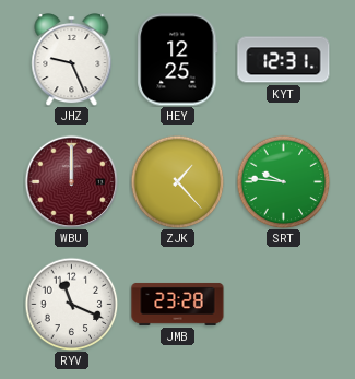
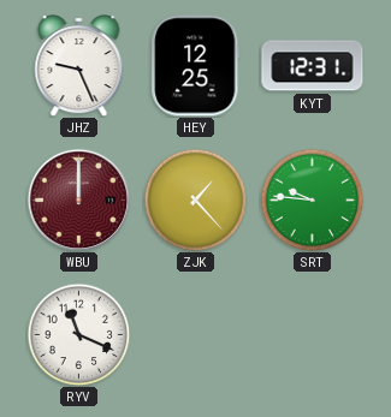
JMB: 23:28 -> none (178, 304)
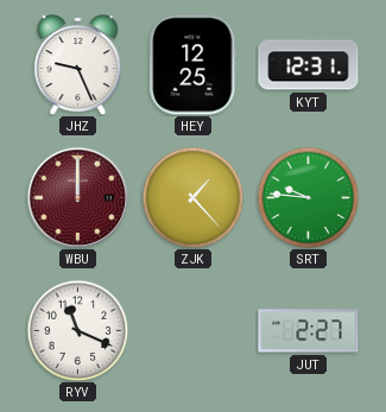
JUT: none -> 2:27 (309, 331)
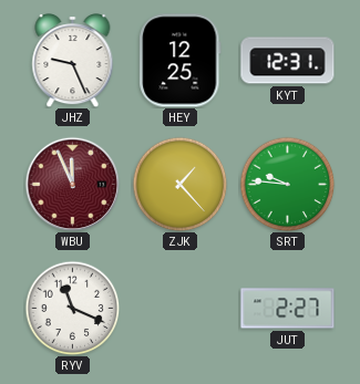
WBU: 12:00 -> 11:56 (72, 184)
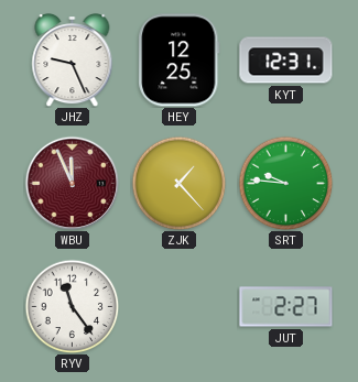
RYV: 11:19 -> 11:24 (72, 306)
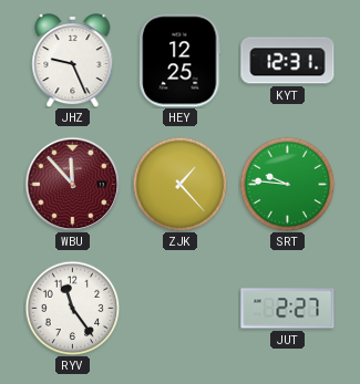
WBU: 11:56 -> 11:53 (72, 184)
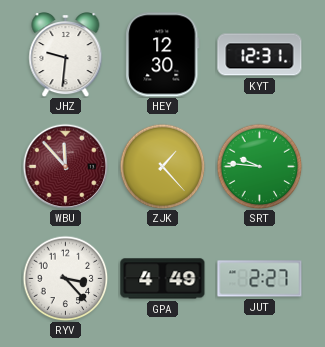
JHZ: 9:26 -> 9:31 (66, 55)
HEY: 12:25 -> 12:30 (163, 55)
RYV: 11:24 -> 3:23 (65, 278)
GPA: none -> 4:49 (163, 279)
